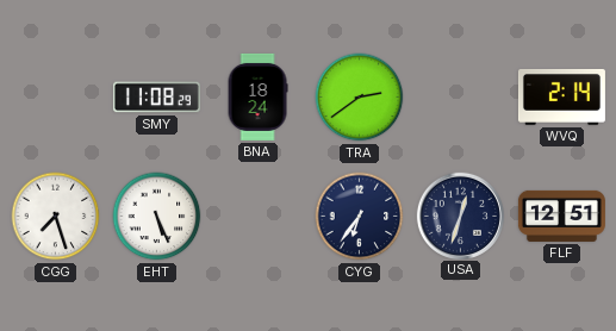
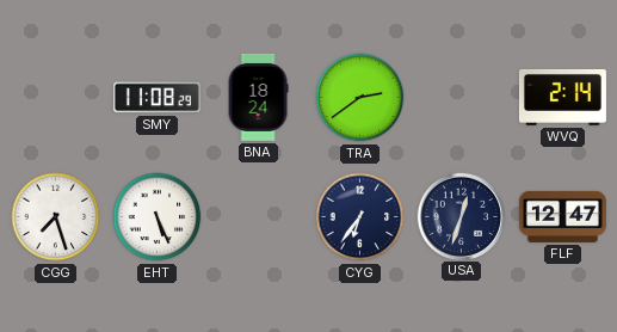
FLF: 12:51 -> 12:47 (562, 216)
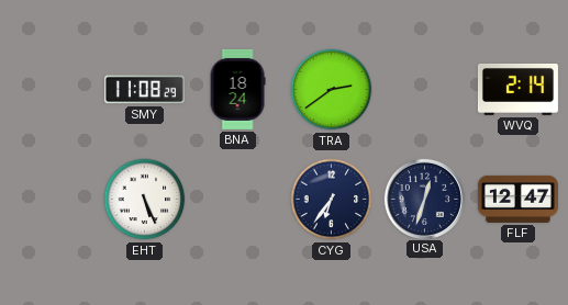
CGG: 7:27 -> none (56, 217)
